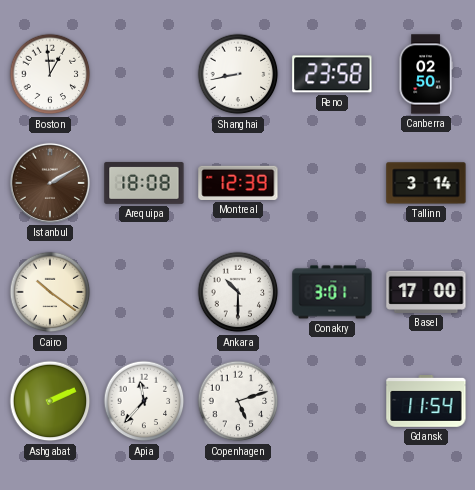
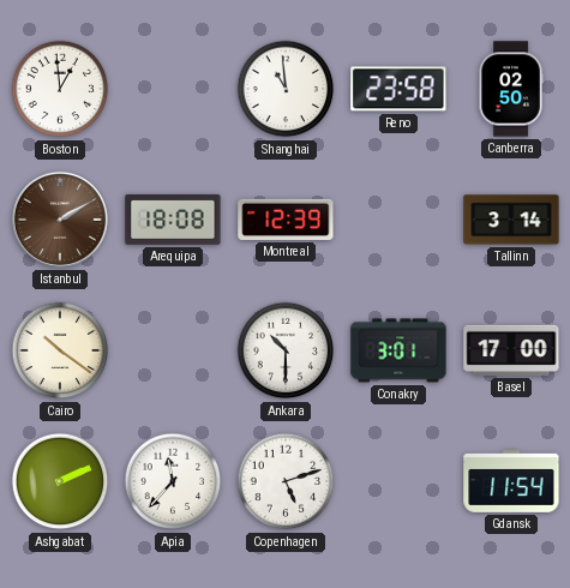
Shanghai: 8:43 -> 10:59 (286, 89)
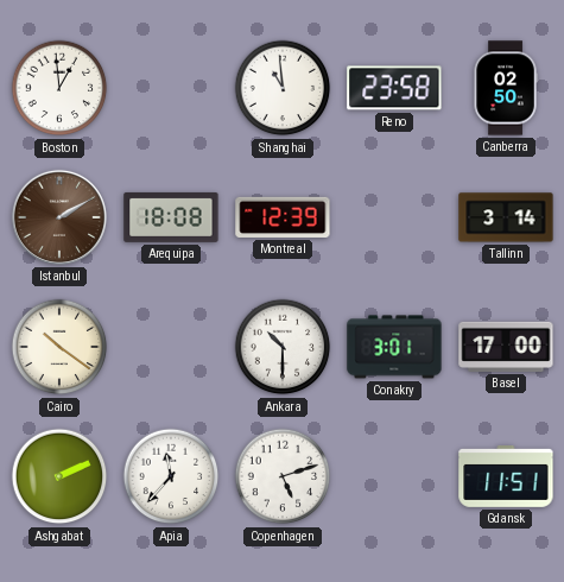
Gdansk: 11:54 -> 11:51 (506, 477)
